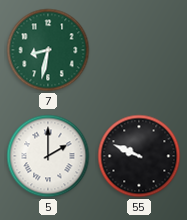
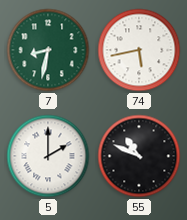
74: none -> 5:43 (139, 50)
55: 9:49 -> 10:49 (139, 156)
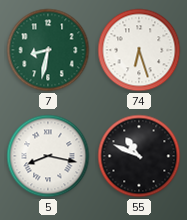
74: 5:43 -> 6:27 (139, 50)
5: 2:00 -> 8:17 (48, 156)
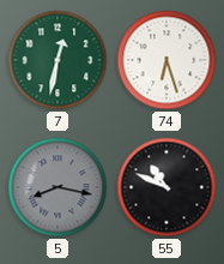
7: 8:32 -> 12:32 (57, 60)
5 dial: white -> grey (57, 187)
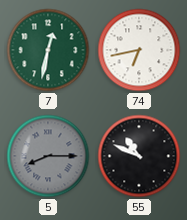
74: 6:27 -> 6:43 (139, 50)
5: 8:17 -> 8:15 (48, 156)
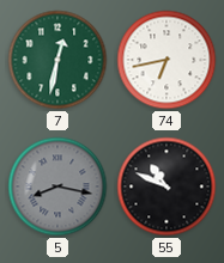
5: 8:15 -> 8:17 (57, 186)
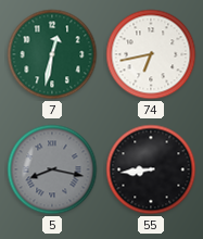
55: 10:49 -> 8:44 (151, 169)
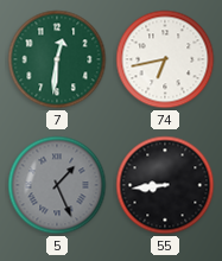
7: 12:32 -> 12:31 (57, 59)
5: 8:17 -> 1:26 (57, 185)
